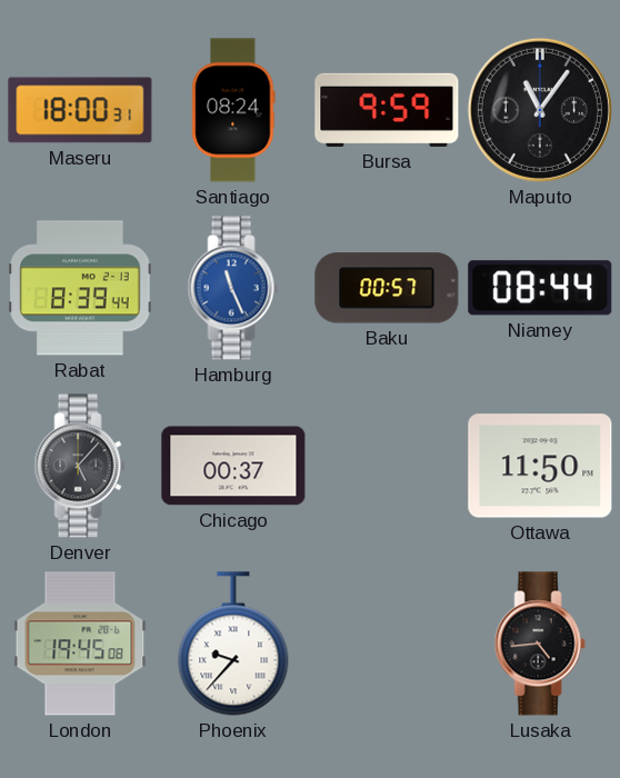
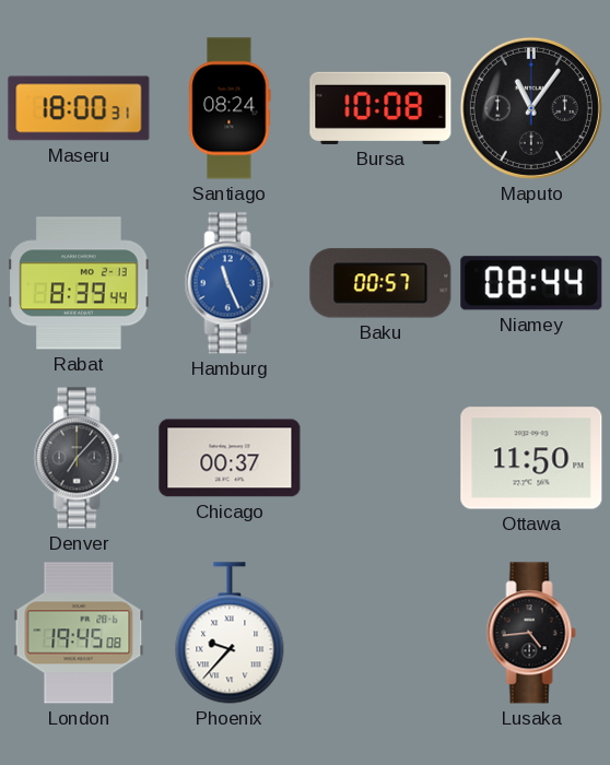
Bursa: 9:59 -> 10:08 (380, 108)
Denver: 5:07 -> 7:07 (79, 458)
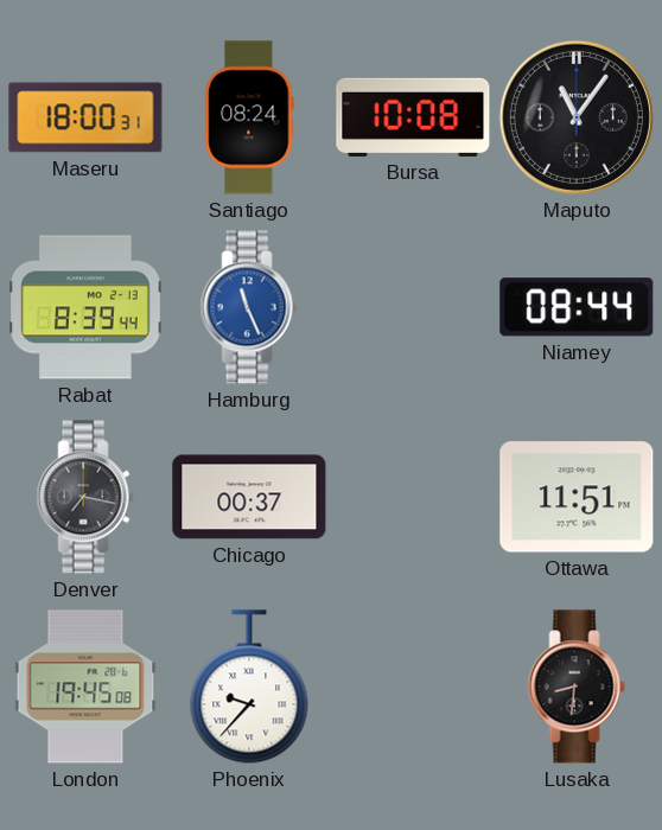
Baku: 00:57 -> none (380, 283)
Denver: 7:07 -> 7:17 (85, 497)
Ottawa: 11:50 -> 11:51 (577, 497)
Lusaka: 4:44 -> 8:31 (577, 687)
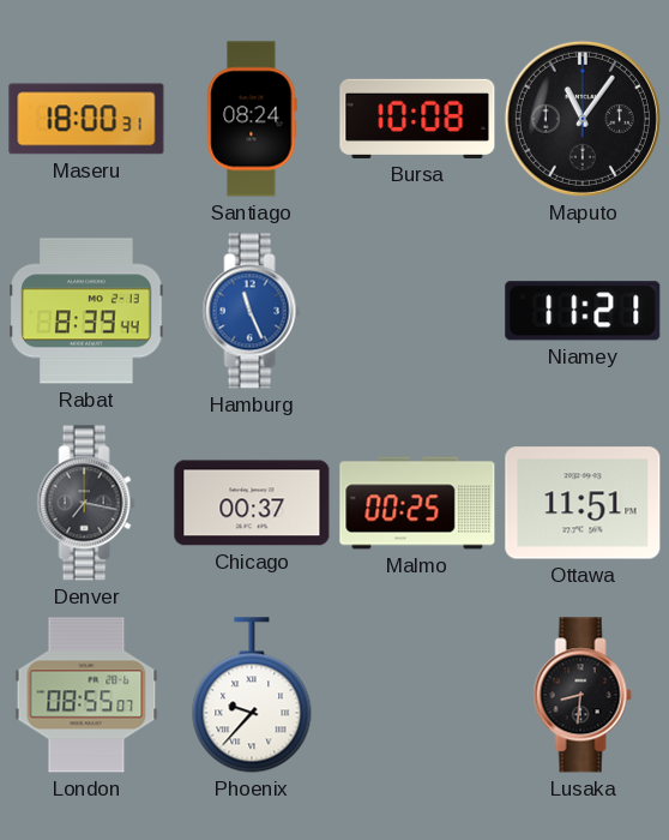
Niamey: 08:44 -> 11:21 (583, 311)
Malmo: none -> 00:25 (417, 503)
London: 19:45 -> 08:55 (86, 695)
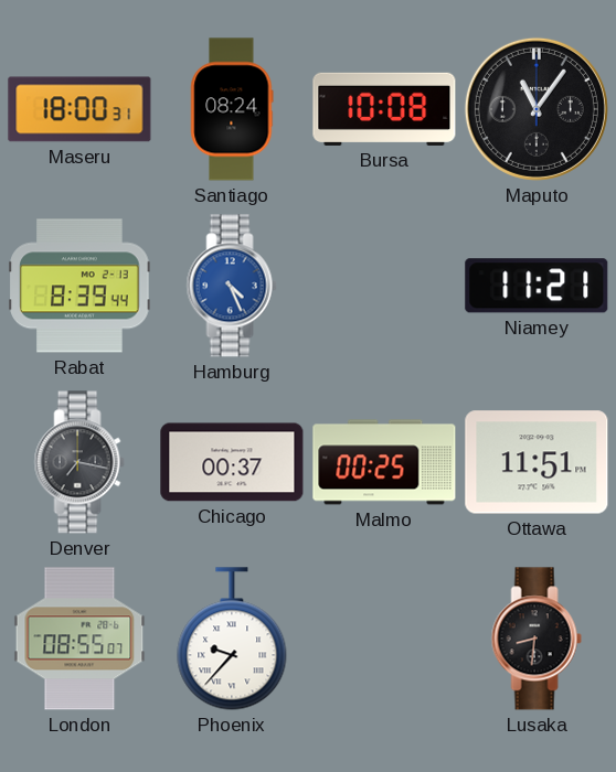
Hamburg: 11:26 -> 4:26 (232, 286)
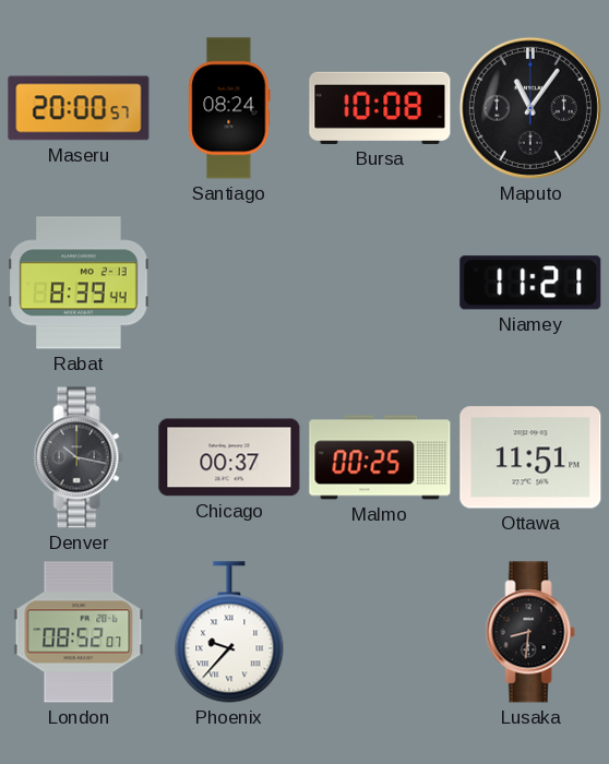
Maseru: 18:00 -> 20:00 (79, 108)
Hamburg: 4:26 -> none (232, 286)
Denver: 7:17 -> 10:17 (79, 457)
London: 08:55 -> 08:52 (79, 632)
